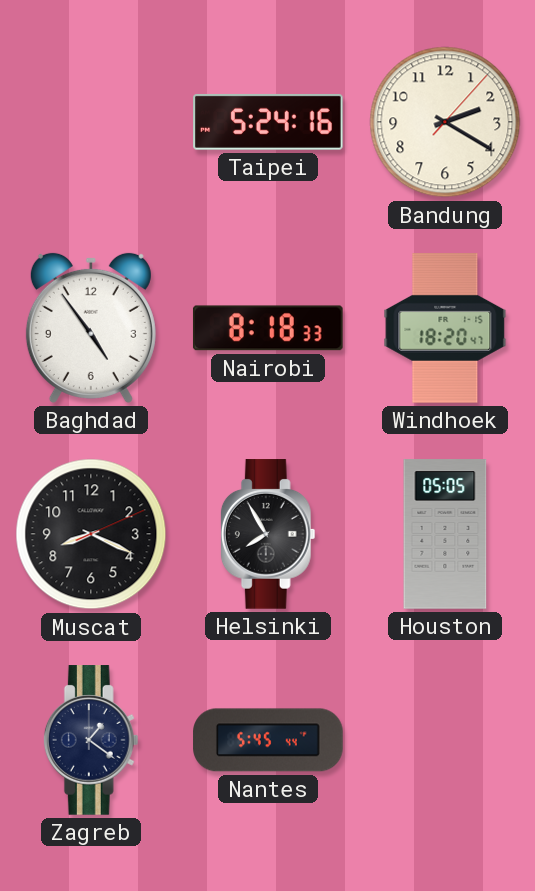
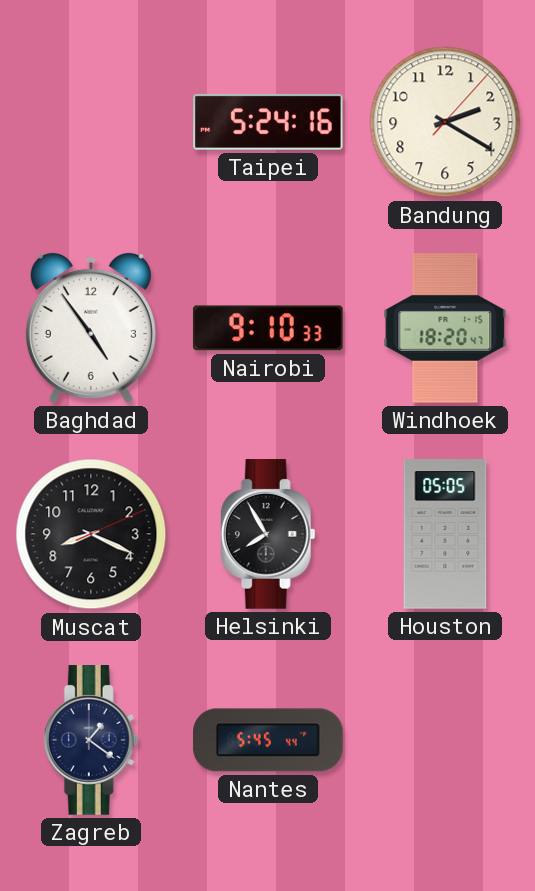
Nairobi: 8:18 -> 9:10 (268, 328)
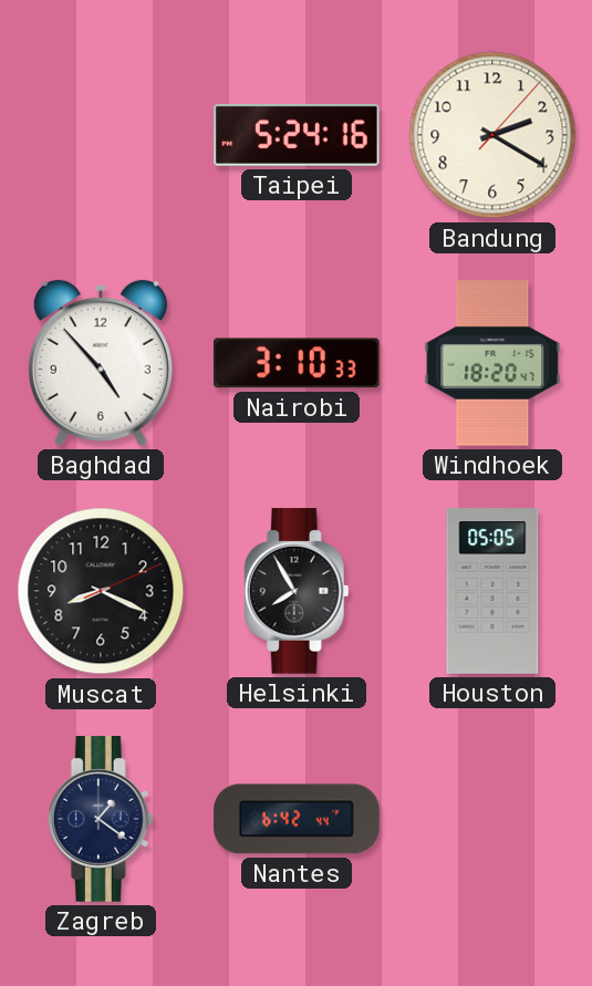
Baghdad: 4:54 -> 4:53 (101, 363)
Nairobi: 9:10 -> 3:10 (297, 363)
Nantes: 5:45 -> 6:42 (297, 819)
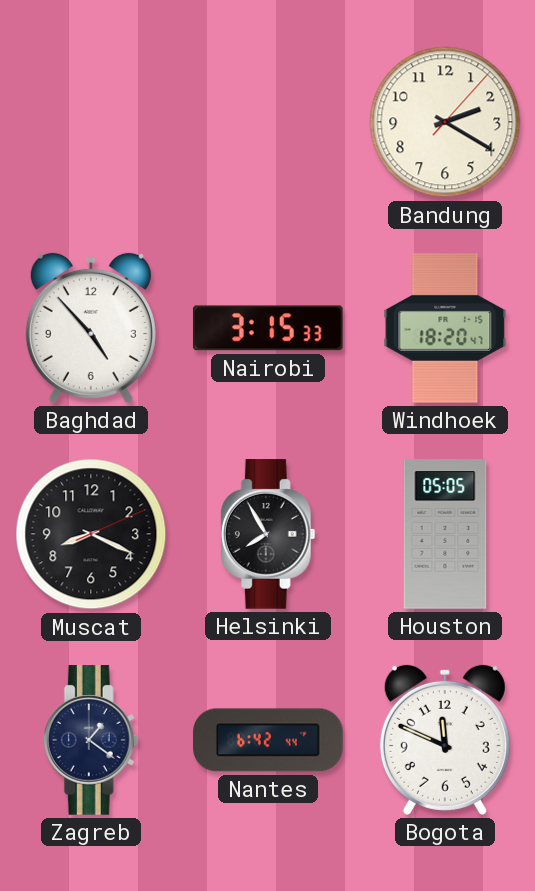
Taipei: 5:24 -> none (297, 135)
Nairobi: 3:10 -> 3:15 (268, 328)
Bogota: none -> 11:49 (445, 740)
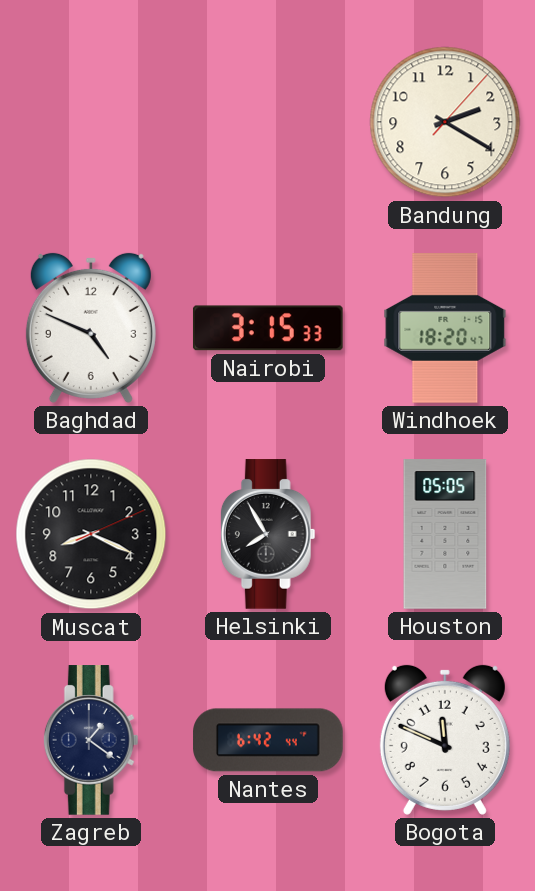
Baghdad: 4:53 -> 4:49 (91, 328)
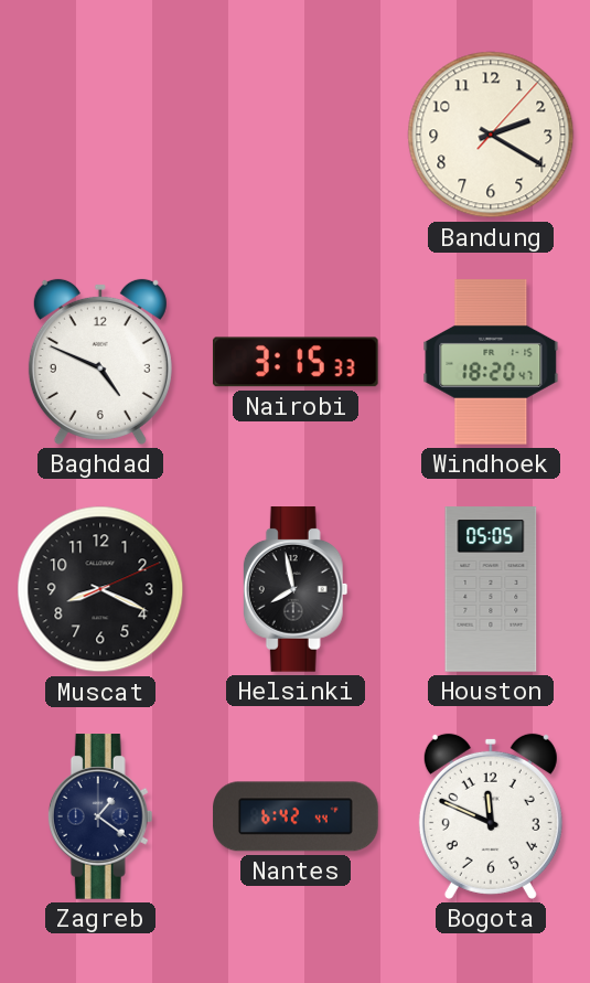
Helsinki: 7:55 -> 7:58 (296, 589)
